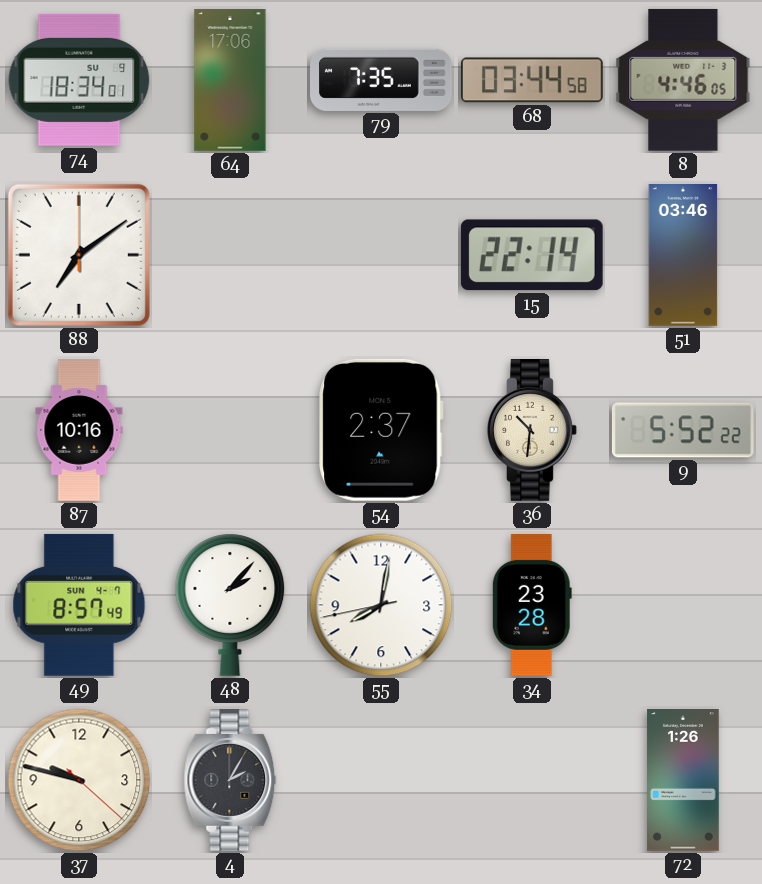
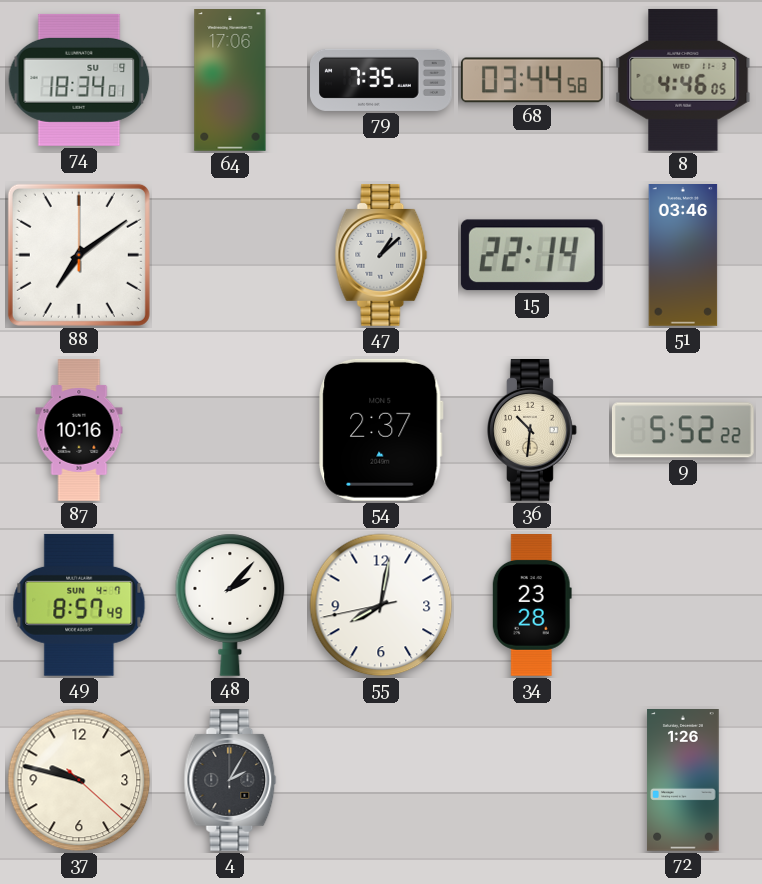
47: none -> 1:08 (381, 256)
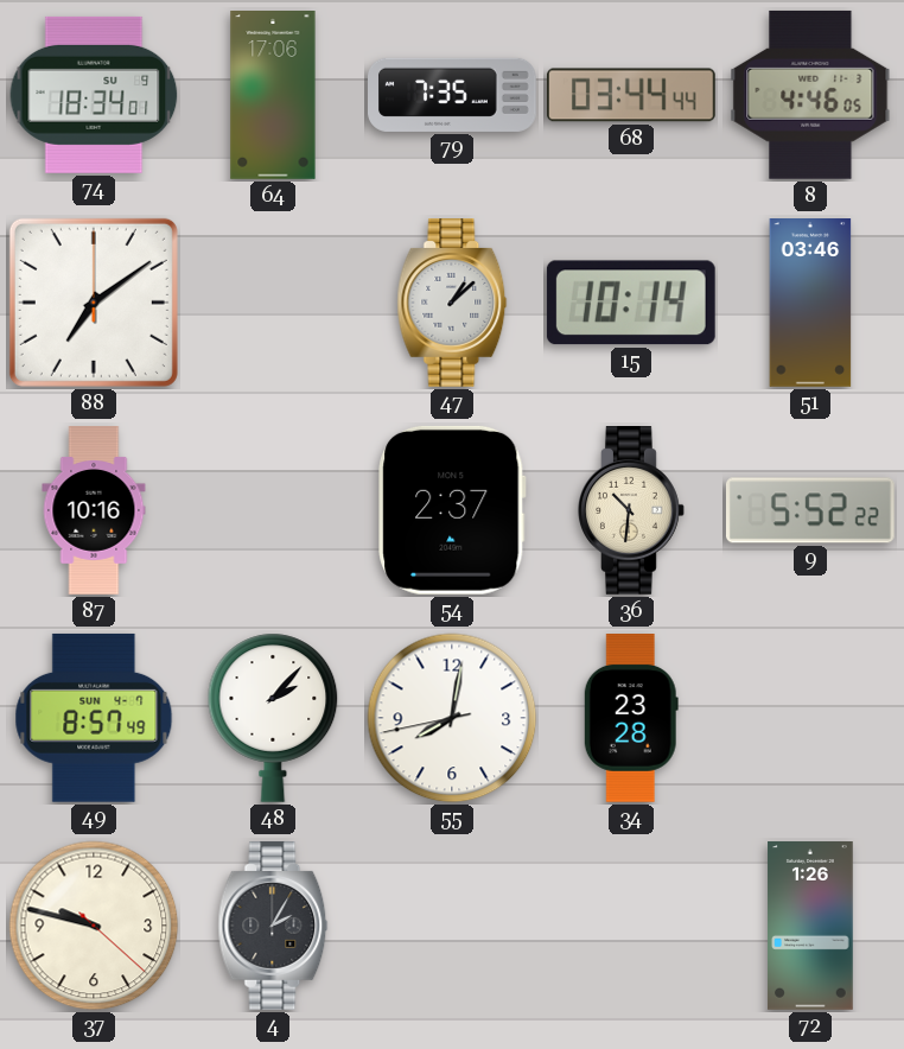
68: 03:44:58 -> 03:44:44 (631, 95)
15: 22:14 -> 10:14 (631, 303)
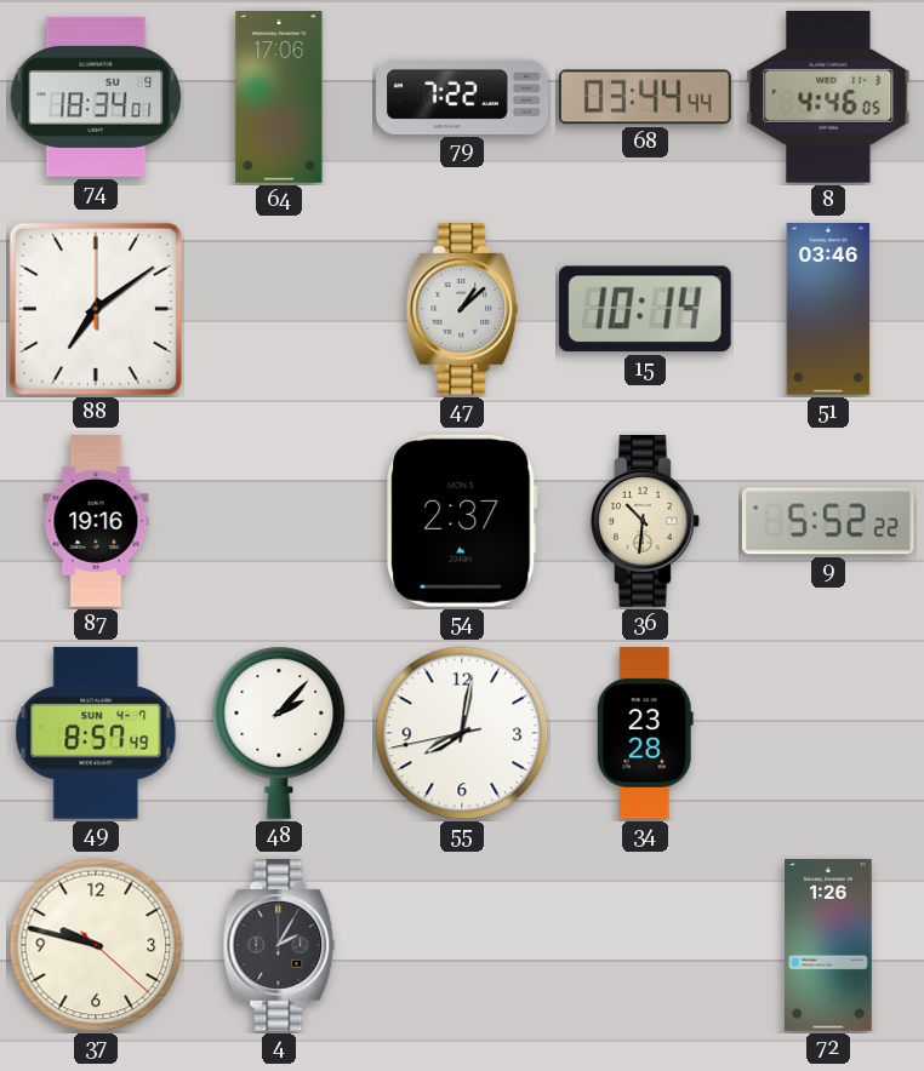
79: 7:35 -> 7:22 (463, 97)
87: 10:16 -> 19:16 (96, 521)
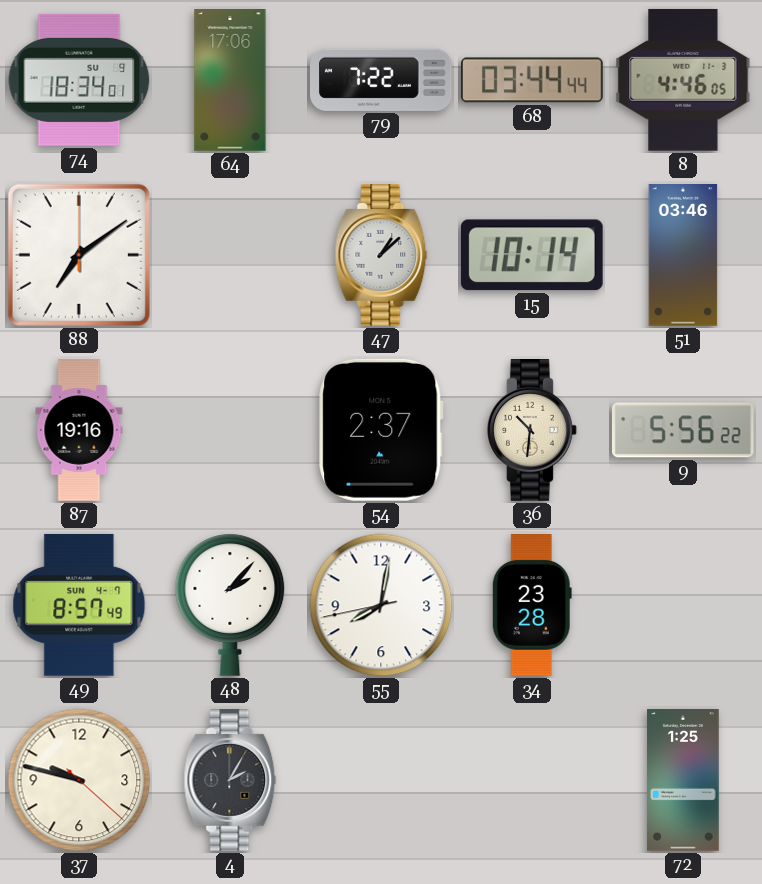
9: 5:52 -> 5:56 (683, 430)
72: 1:26 -> 1:25 (683, 781)
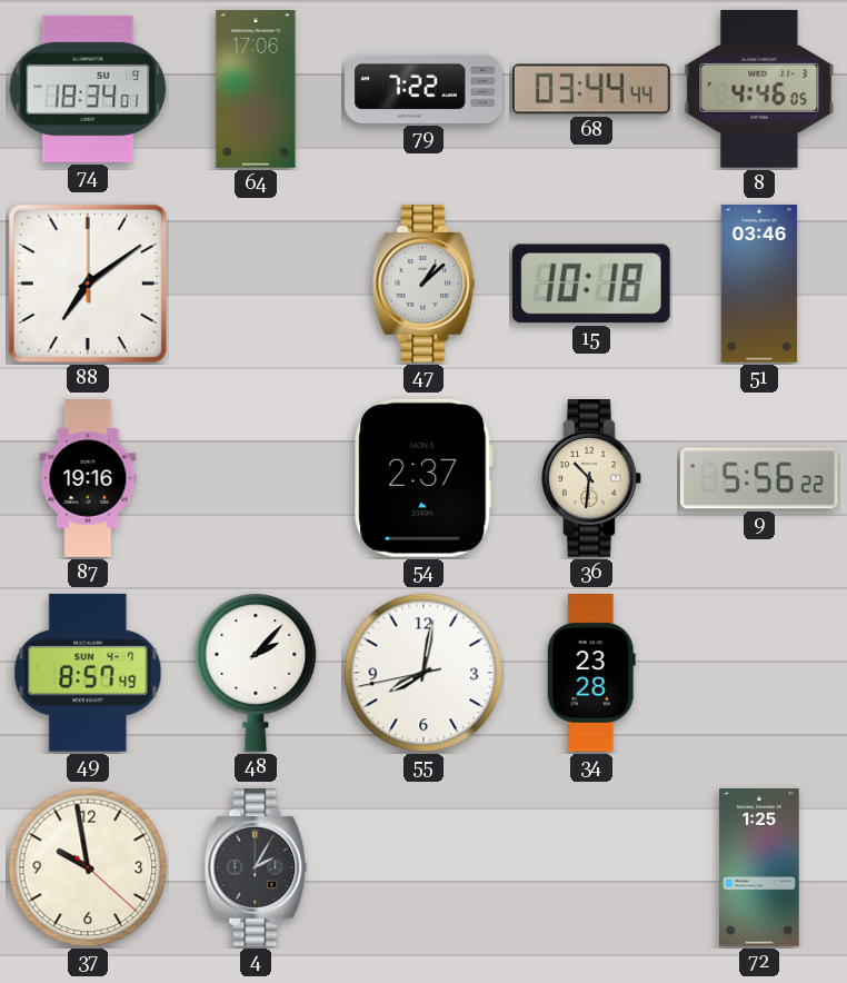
15: 10:14 -> 10:18 (591, 284)
37: 9:47 -> 9:58 (88, 867)
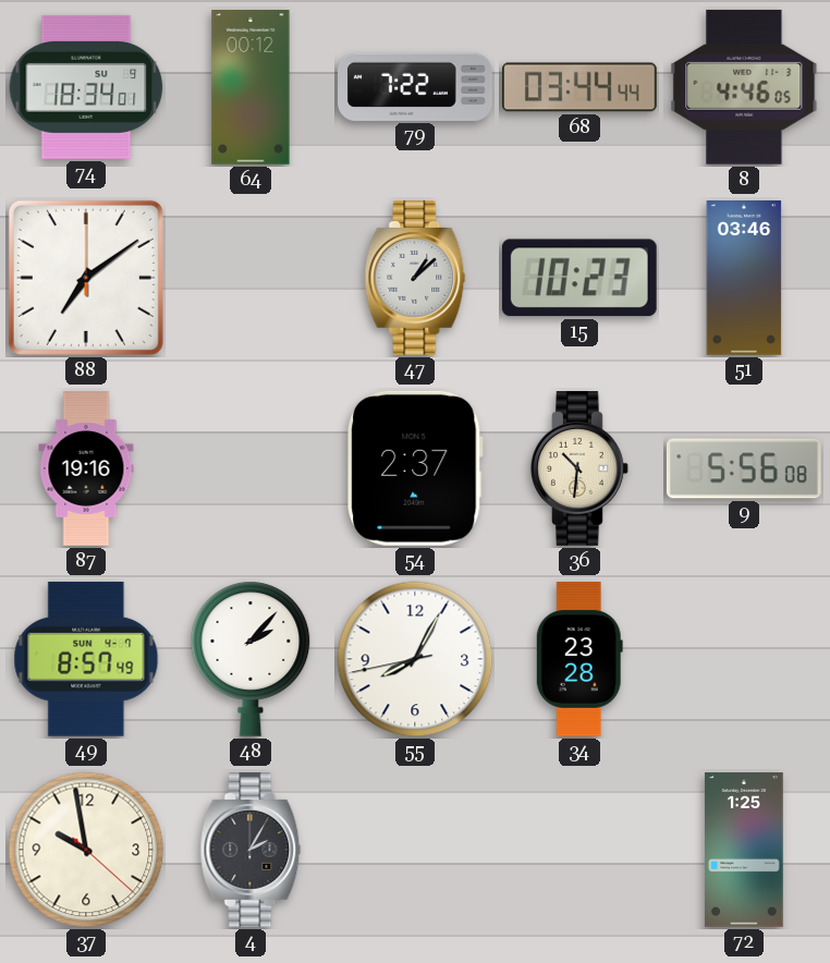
64: 17:06 -> 00:12 (251, 88)
15: 10:18 -> 10:23 (579, 278)
9: 5:56:22 -> 5:56:08 (744, 468)
55: 8:01 -> 8:04 (415, 659)
